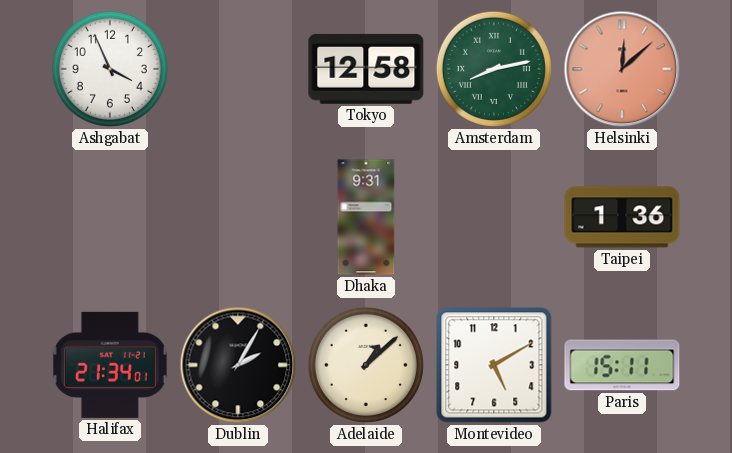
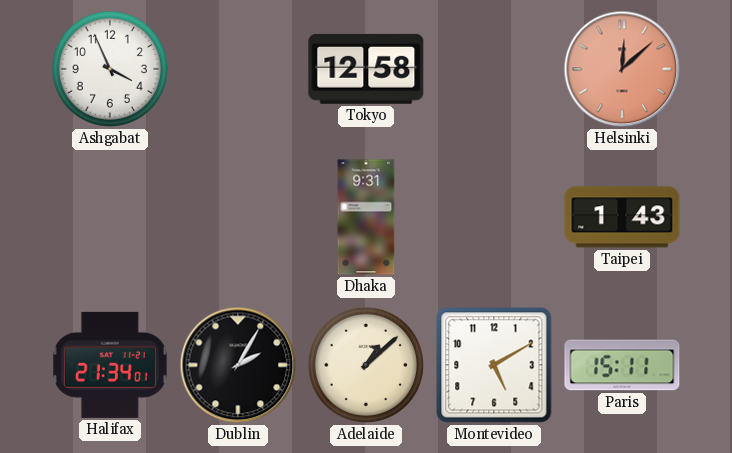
Amsterdam: 8:13 -> none (494, 69)
Taipei: 1:36 -> 1:43 (622, 217)
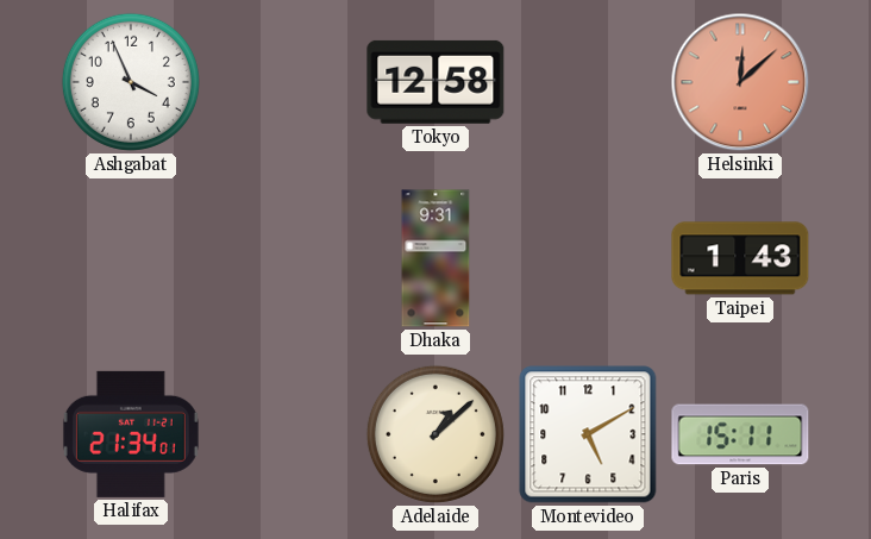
Dublin: 2:05 -> none (238, 365)
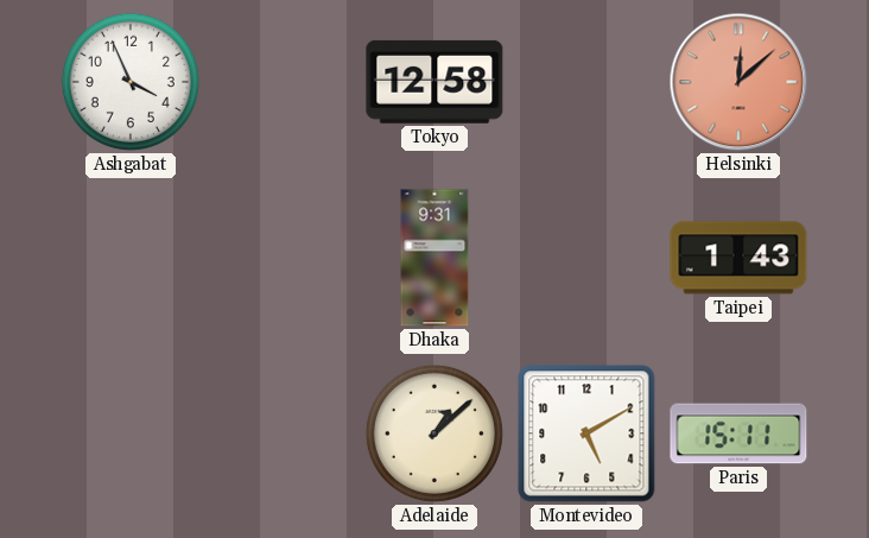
Halifax: 21:34 -> none (131, 434)
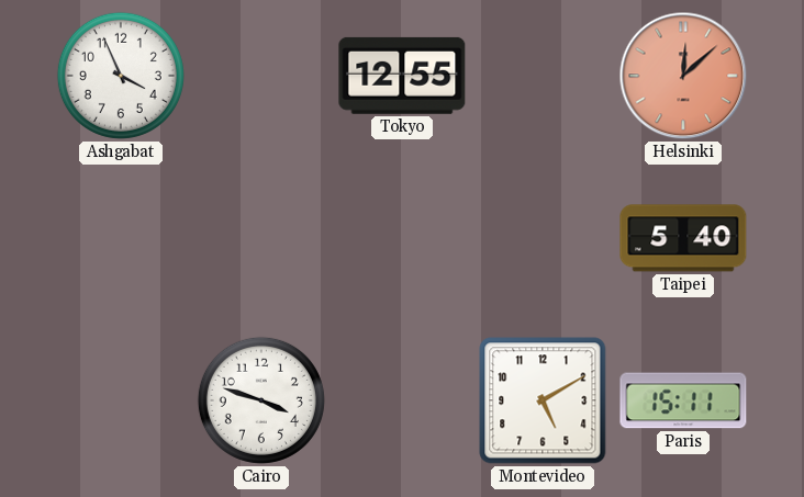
Tokyo: 12:58 -> 12:55 (402, 76)
Dhaka: 9:31 -> none (434, 258)
Taipei: 1:43 -> 5:40 (683, 238)
Cairo: none -> 3:48 (261, 400)
Adelaide: 1:08 -> none (434, 433)
